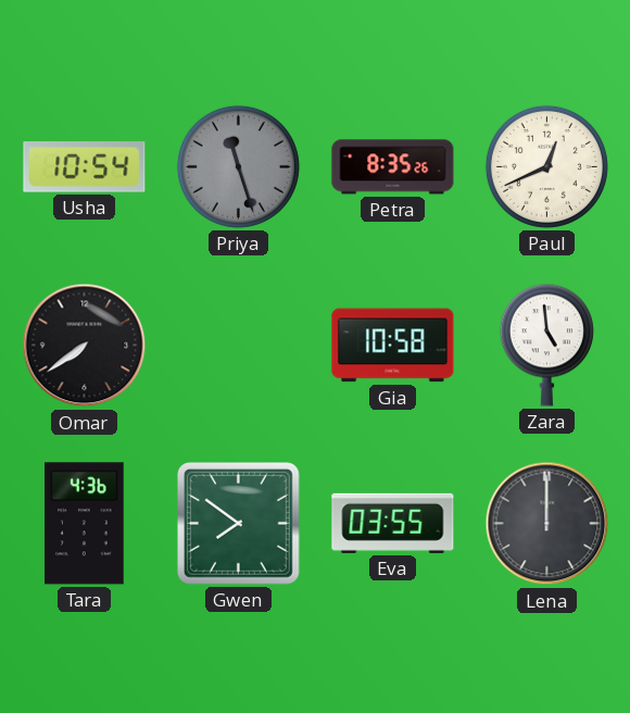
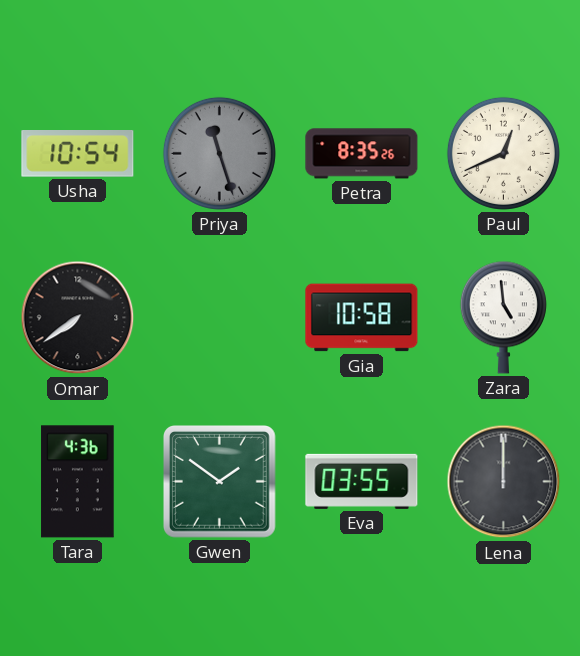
Gwen: 7:51 -> 1:51 (220, 482)
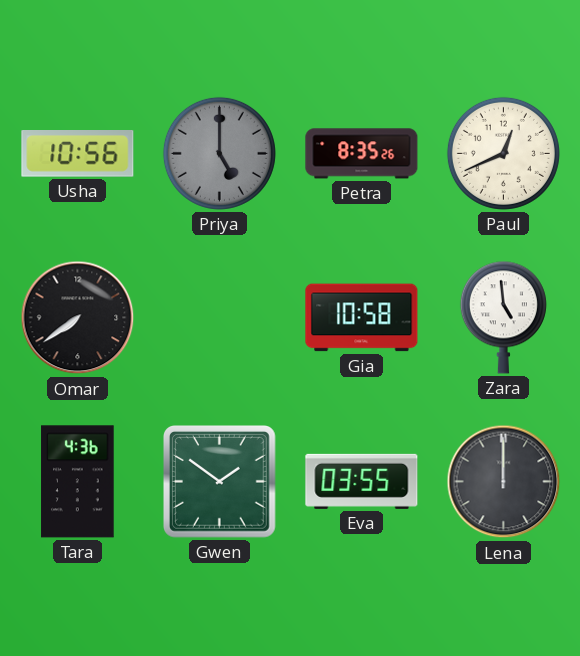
Usha: 10:54 -> 10:56 (78, 154)
Priya: 11:27 -> 5:00 (219, 153)
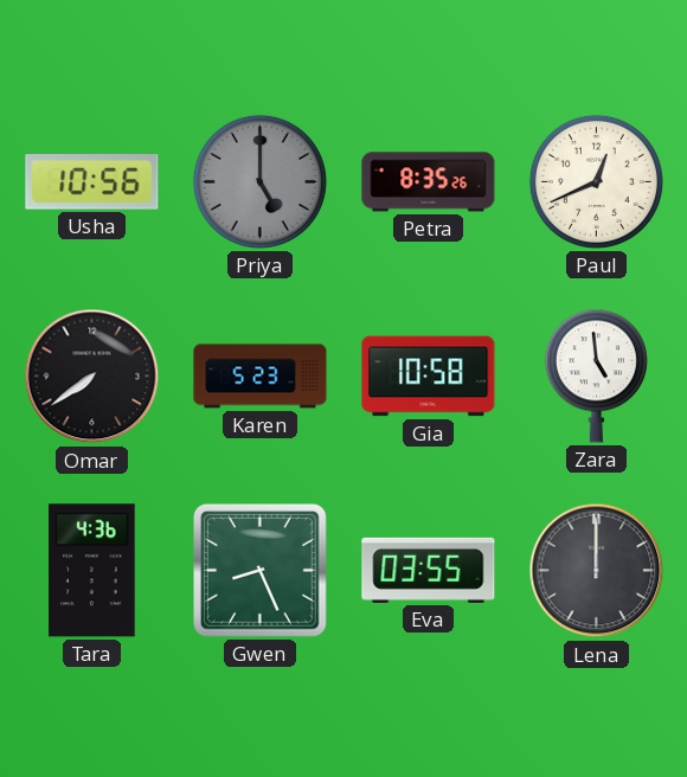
Karen: none -> 5:23 (261, 377)
Gwen: 1:51 -> 8:26 (261, 571)
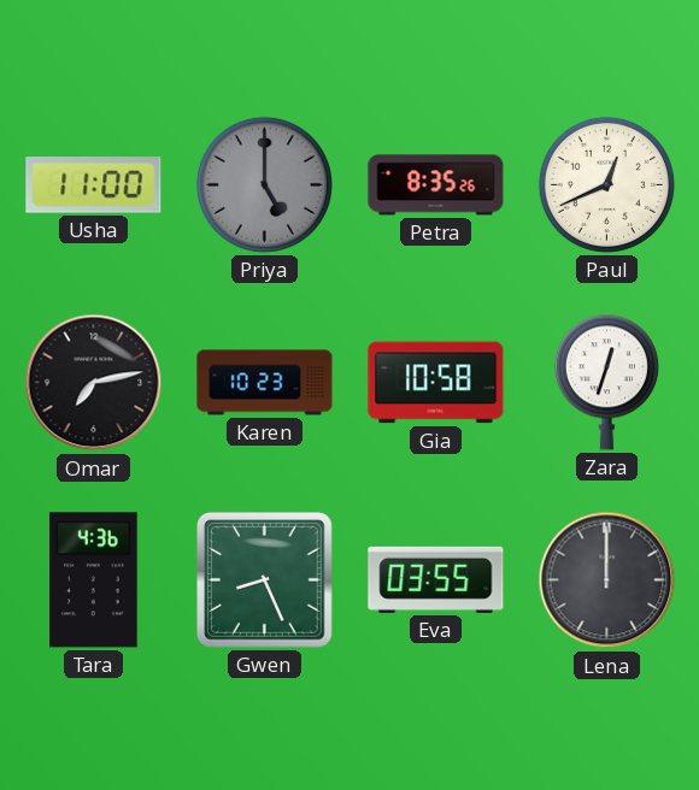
Usha: 10:56 -> 11:00 (94, 185)
Omar: 7:39 -> 7:13 (94, 383)
Karen: 5:23 -> 10:23 (265, 383)
Zara: 4:59 -> 12:33 (606, 382)
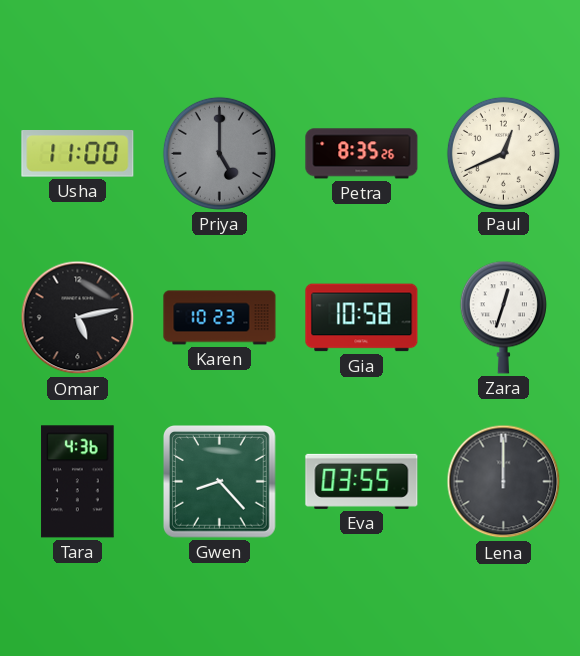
Omar: 7:13 -> 5:13 (78, 318)
Gwen: 8:26 -> 8:23 (220, 482)
